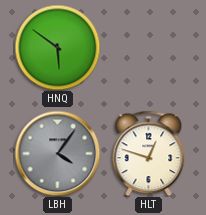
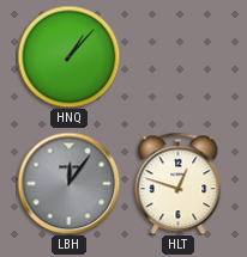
HNQ: 5:51 -> 1:07 (68, 56)
LBH: 4:06 -> 12:06 (68, 183)
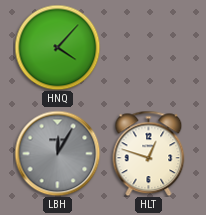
HNQ: 1:07 -> 4:07 (57, 47)
LBH: 12:06 -> 12:05 (57, 153)
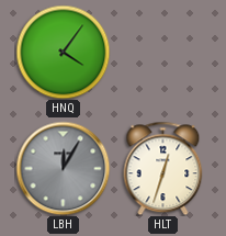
HNQ: 4:07 -> 4:06 (63, 52)
HLT: 12:48 -> 12:33 (163, 168)
